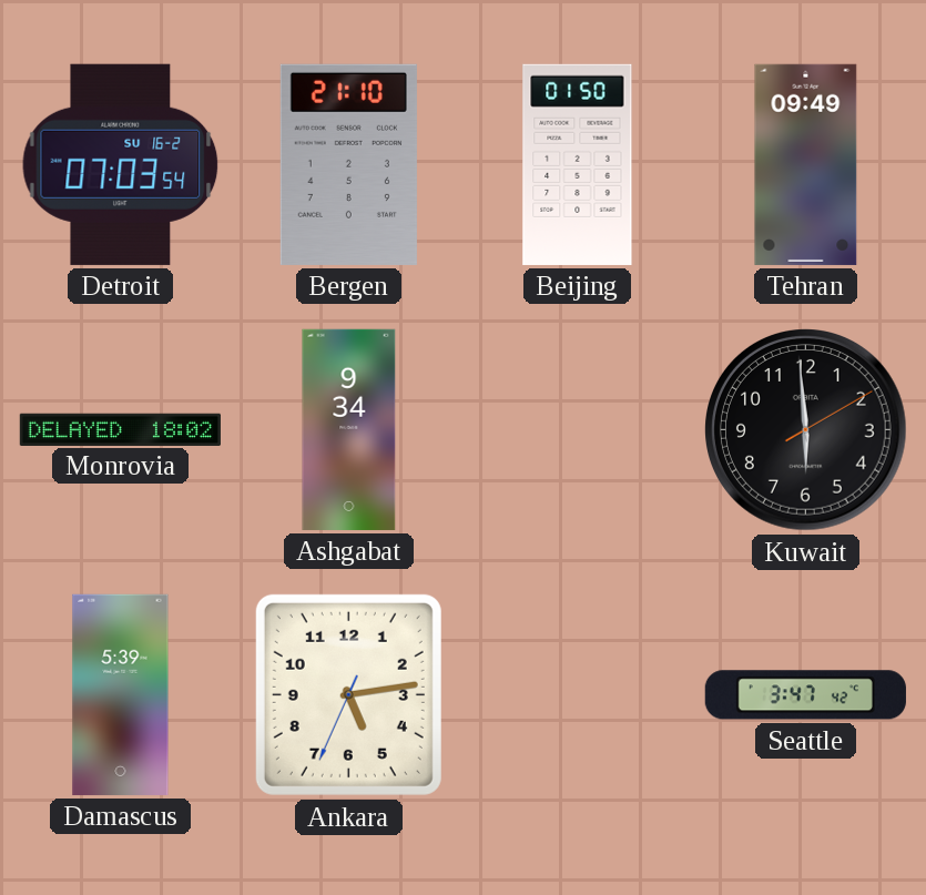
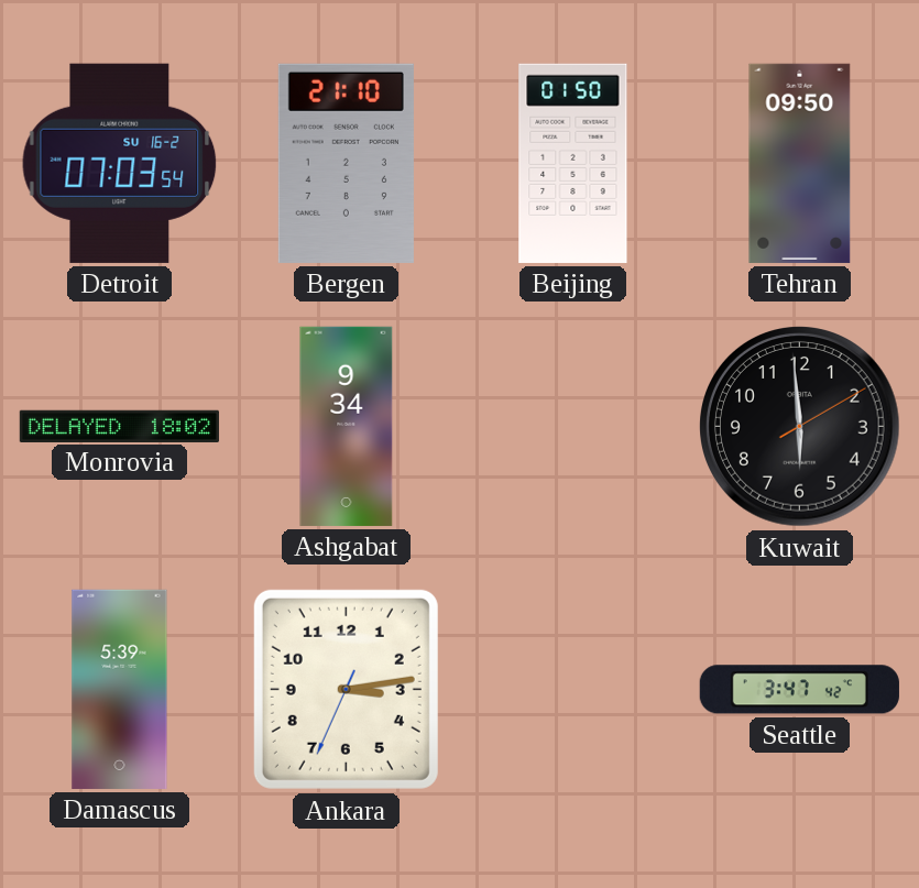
Tehran: 09:49 -> 09:50 (800, 163)
Ankara: 5:13 -> 3:13 (346, 689)
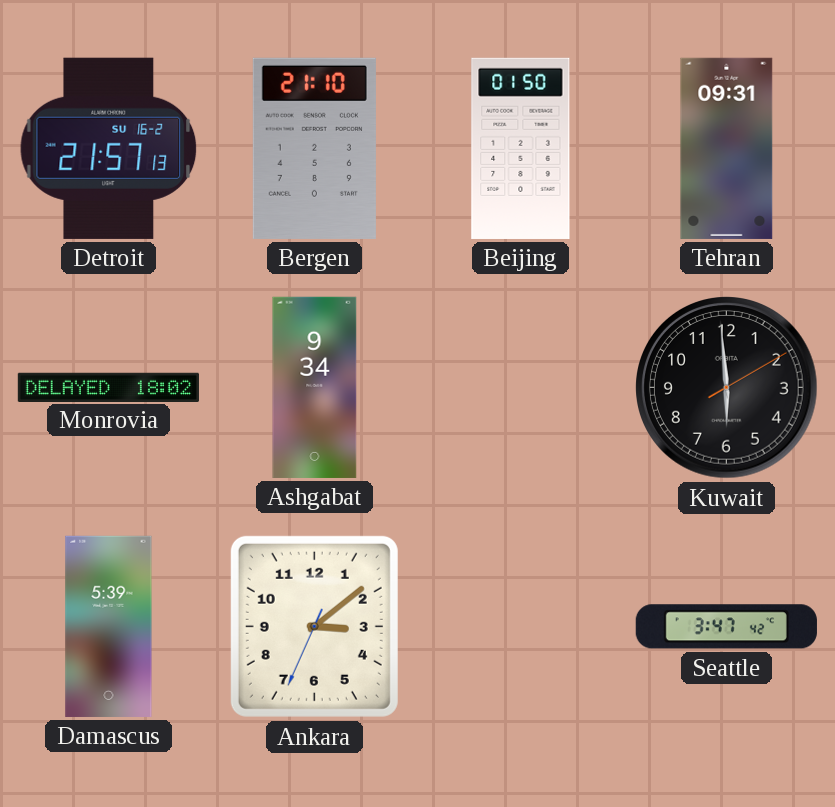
Detroit: 07:03 -> 21:57 (109, 148)
Tehran: 09:50 -> 09:31 (727, 148)
Ankara: 3:13 -> 3:08 (314, 626)
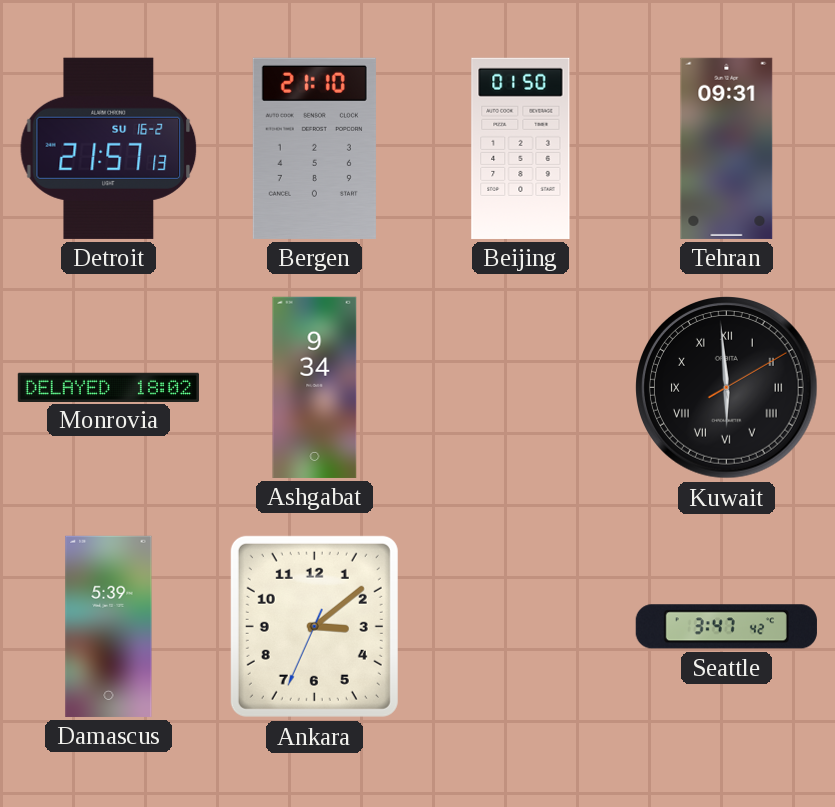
Kuwait numerals: Arabic -> Roman (727, 388)
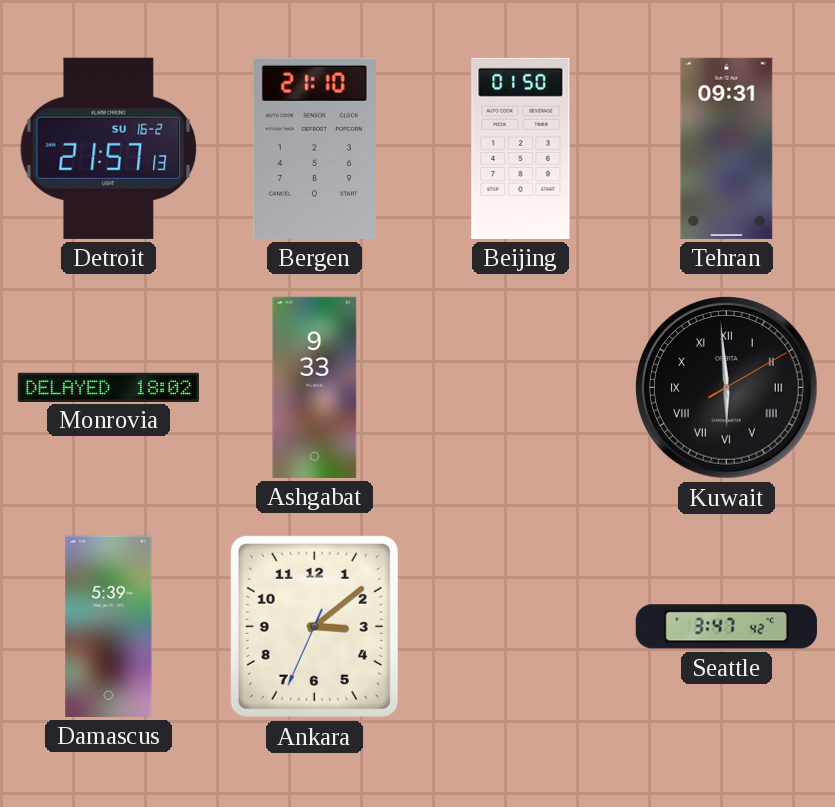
Ashgabat: 9:34 -> 9:33 (315, 387)
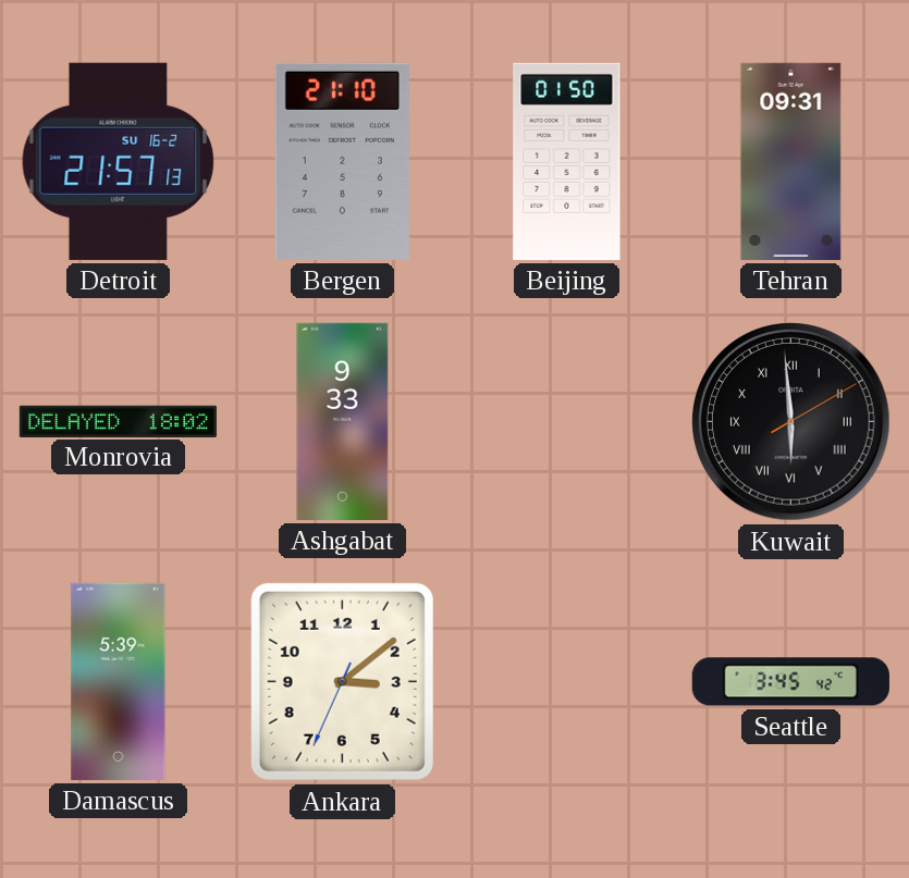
Seattle: 3:47 -> 3:45 (790, 682)
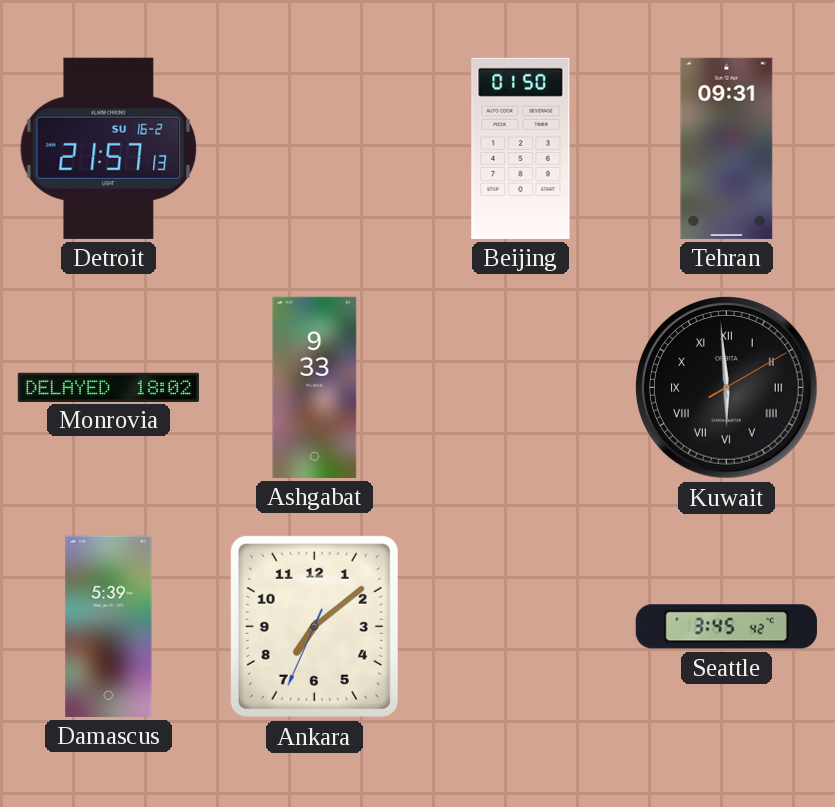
Bergen: 21:10 -> none (342, 161)
Ankara: 3:08 -> 7:08 (314, 626)
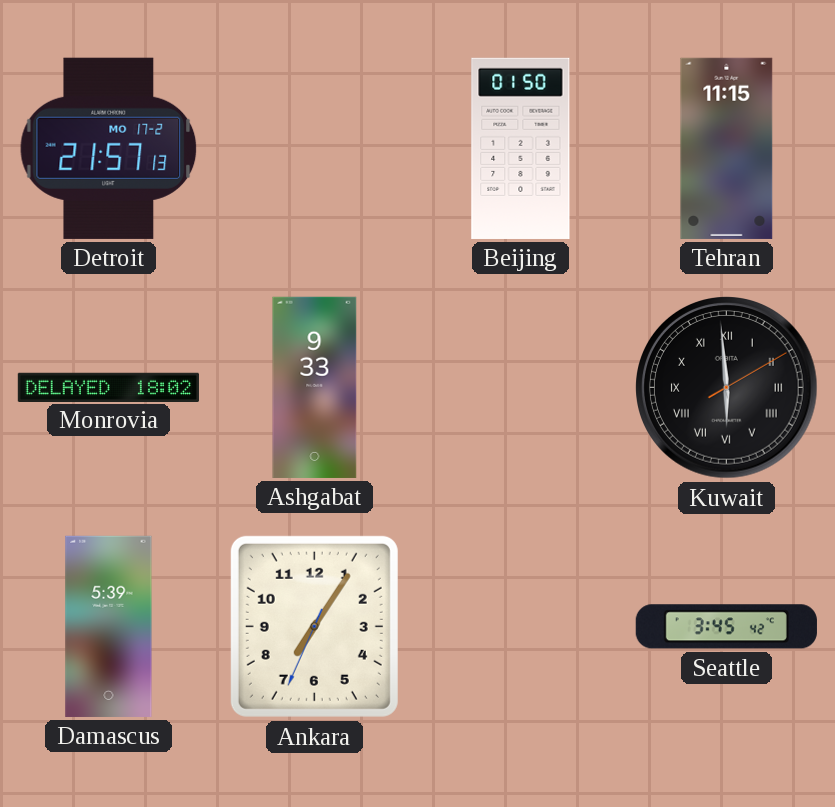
Detroit date: SU 16-2 -> MO 17-2 (109, 148)
Tehran: 09:31 -> 11:15 (727, 148)
Ankara: 7:08 -> 7:05 (314, 626)
